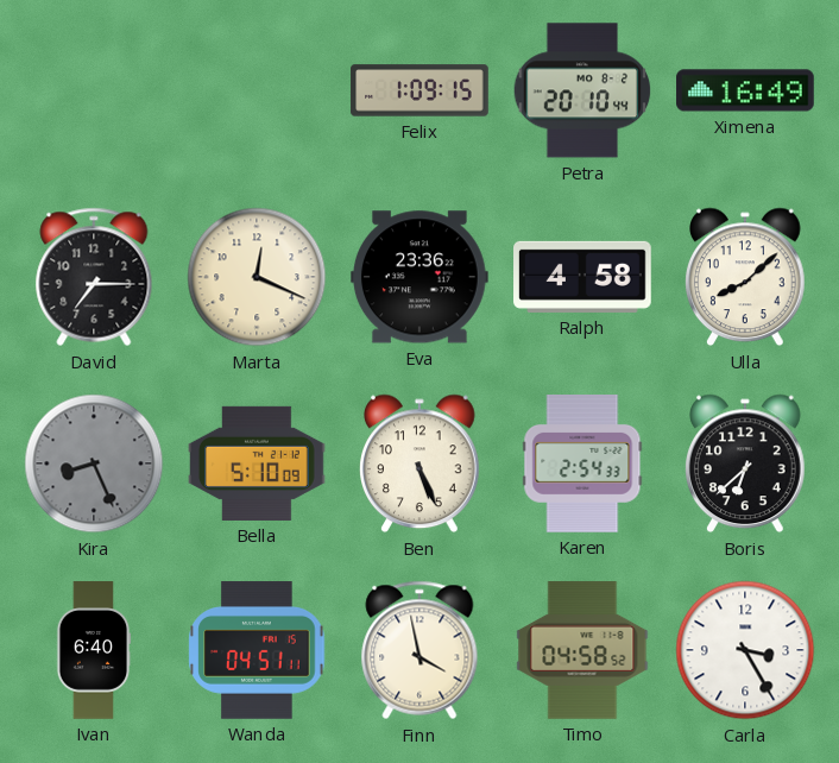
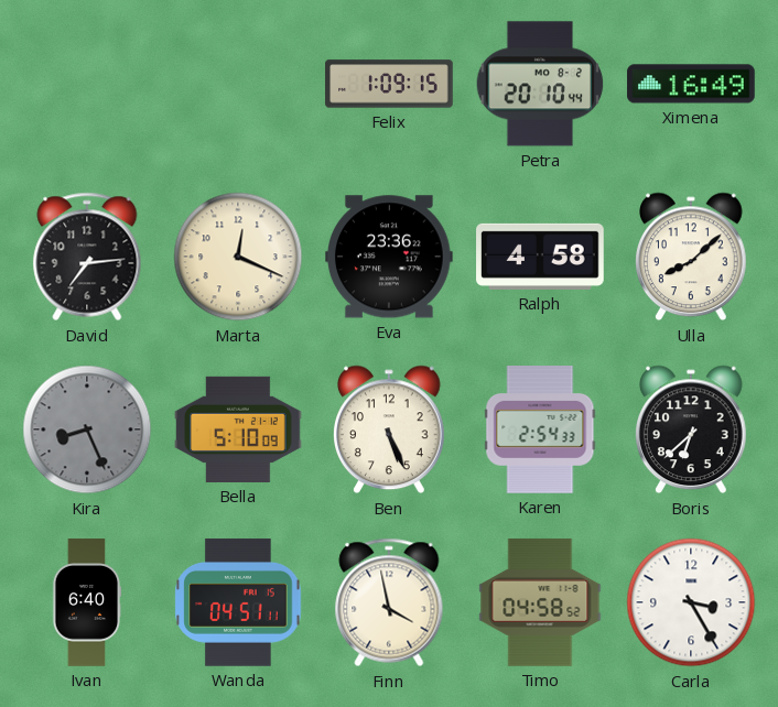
David: 7:15 -> 7:14 (87, 257)
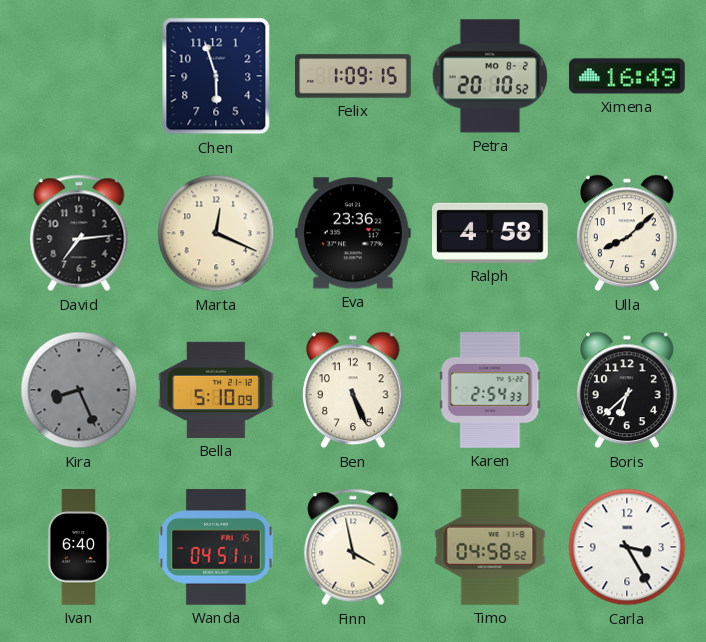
Chen: none -> 5:57 (216, 76)
Petra: 20:10:44 -> 20:10:52 (490, 76)
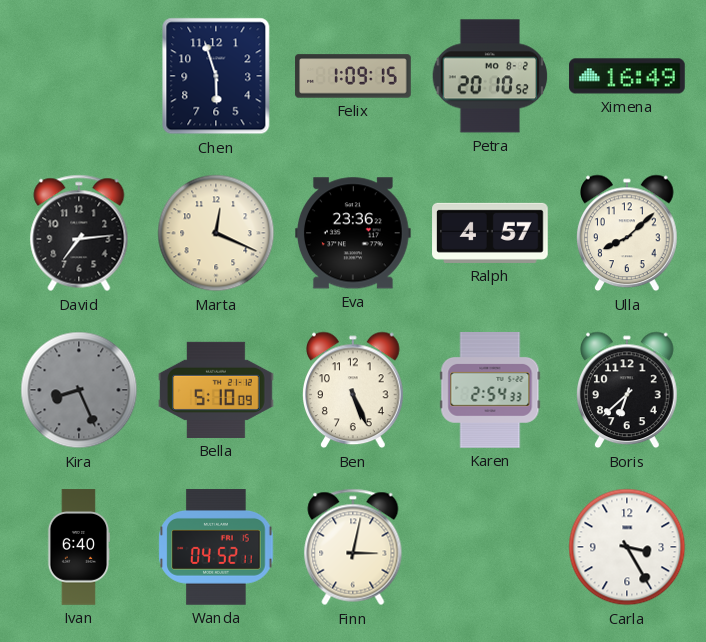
Ralph: 4:58 -> 4:57 (490, 233)
Wanda: 04:51 -> 04:52 (216, 547)
Finn: 3:58 -> 3:02 (353, 547)
Timo: 04:58 -> none (490, 547)
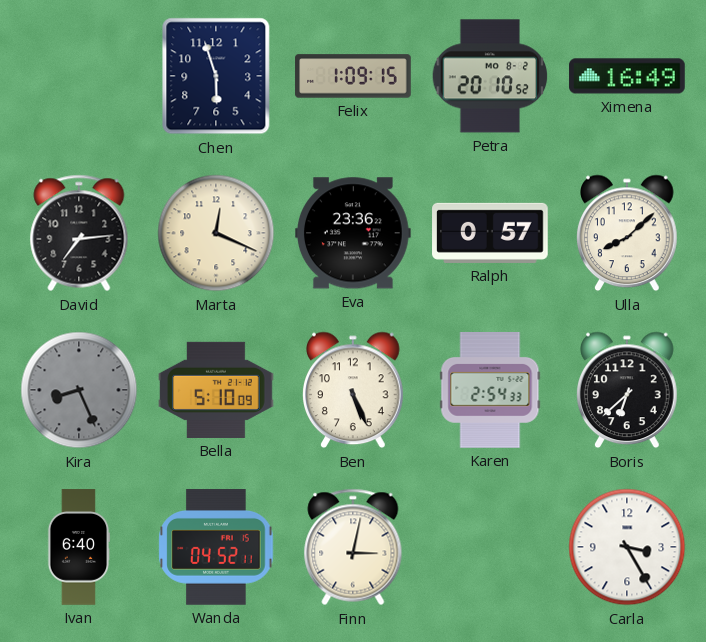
Ralph: 4:57 -> 0:57 (490, 233)
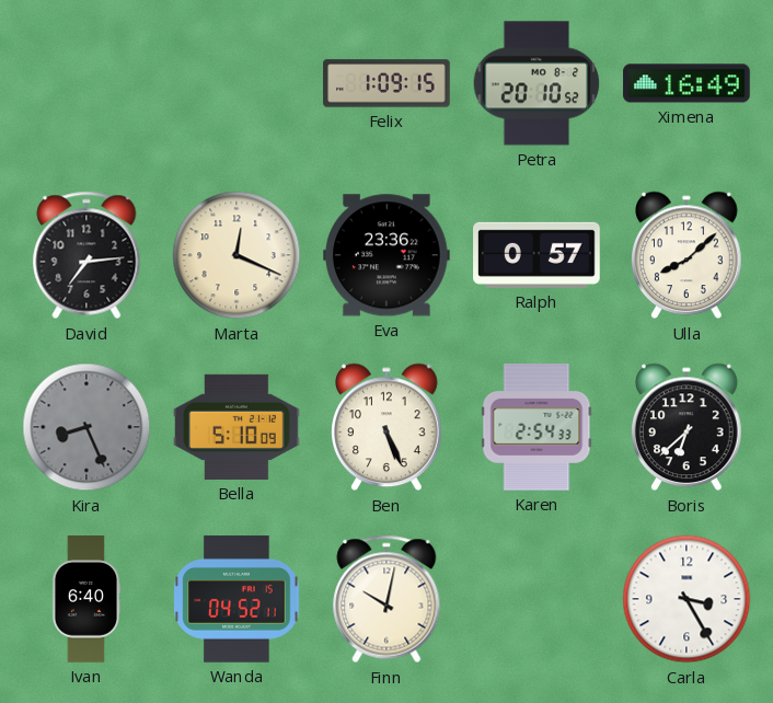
Chen: 5:57 -> none (216, 76)
Finn: 3:02 -> 10:02 (386, 599)
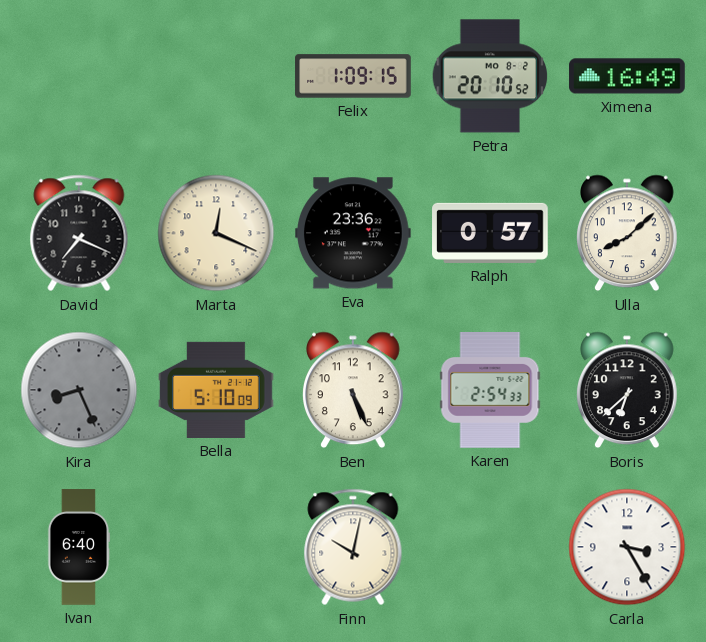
David: 7:14 -> 7:19 (79, 233)
Wanda: 04:52 -> none (236, 599)
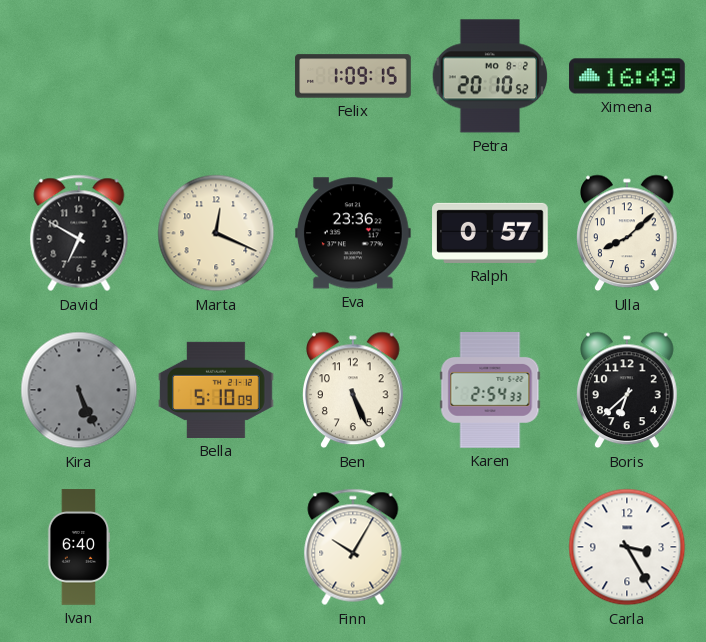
David: 7:19 -> 6:50 (79, 233)
Kira: 8:26 -> 5:26 (79, 390)
Finn: 10:02 -> 10:05 (353, 547)
